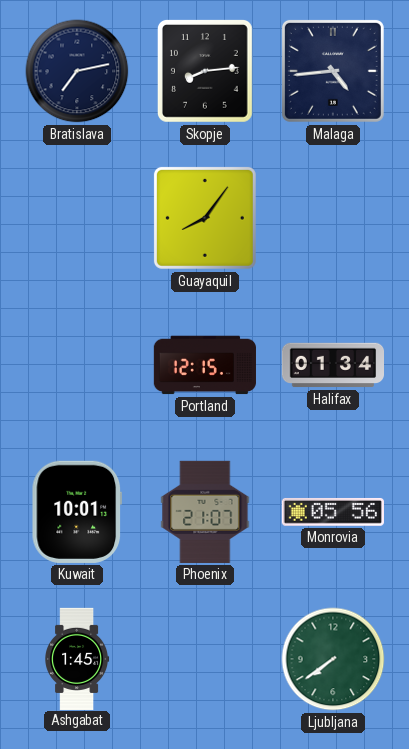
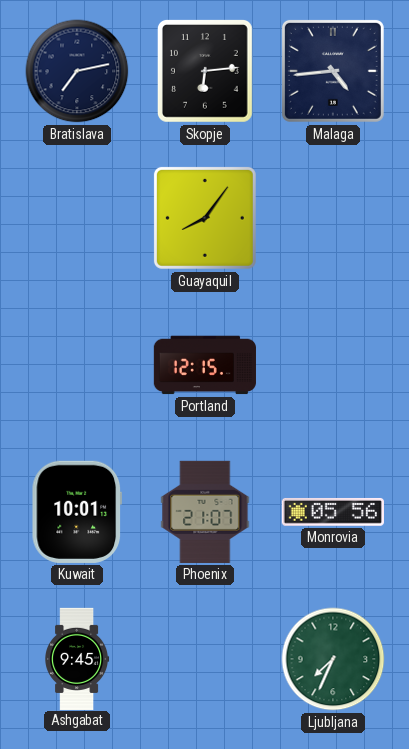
Skopje: 8:14 -> 6:14 (205, 71)
Halifax: 01:34 -> none (332, 365)
Ashgabat: 1:45 -> 9:45 (77, 658)
Ljubljana: 7:39 -> 7:34 (333, 659)
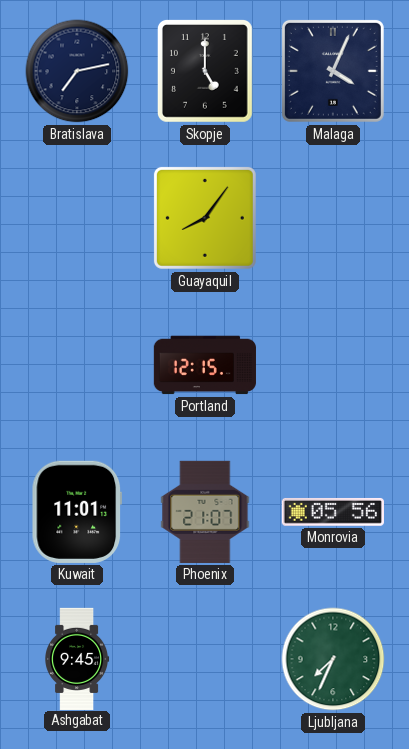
Skopje: 6:14 -> 5:00 (205, 71)
Malaga: 4:44 -> 4:04 (333, 71)
Kuwait: 10:01 -> 11:01 (76, 512)
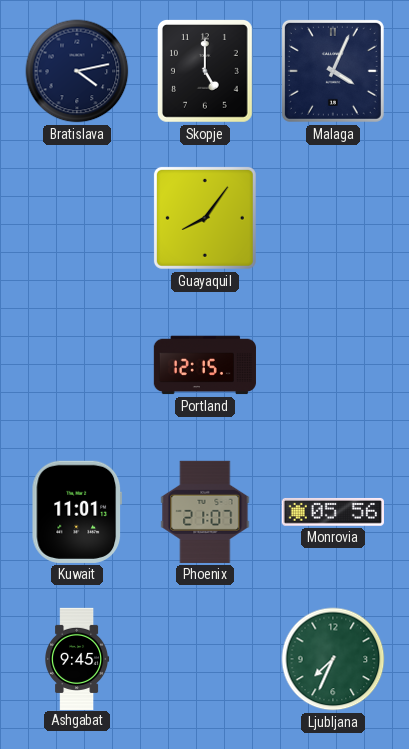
Bratislava: 7:13 -> 4:13 (77, 71)
